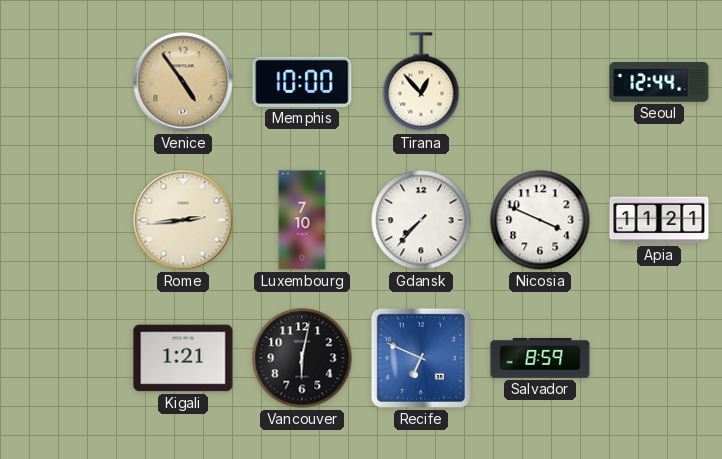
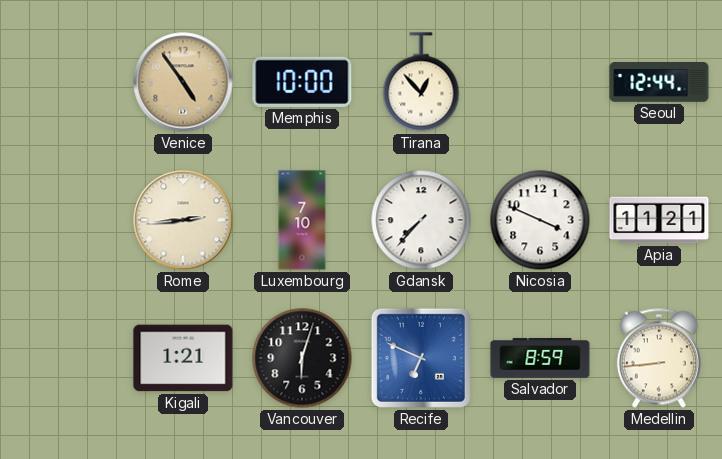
Vancouver: 6:02 -> 6:03 (302, 358)
Medellin: none -> 8:44 (659, 358)
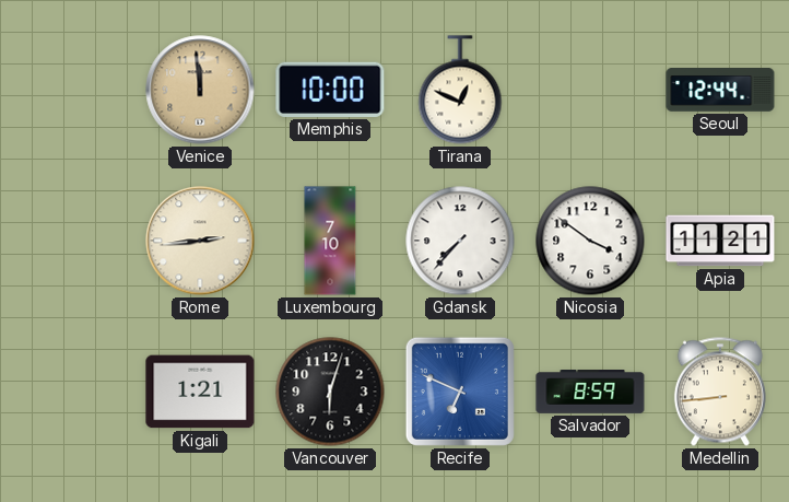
Venice: 4:54 -> 11:59 (200, 90)
Tirana: 12:53 -> 12:49 (460, 90)
Nicosia: 3:49 -> 3:51 (590, 241)
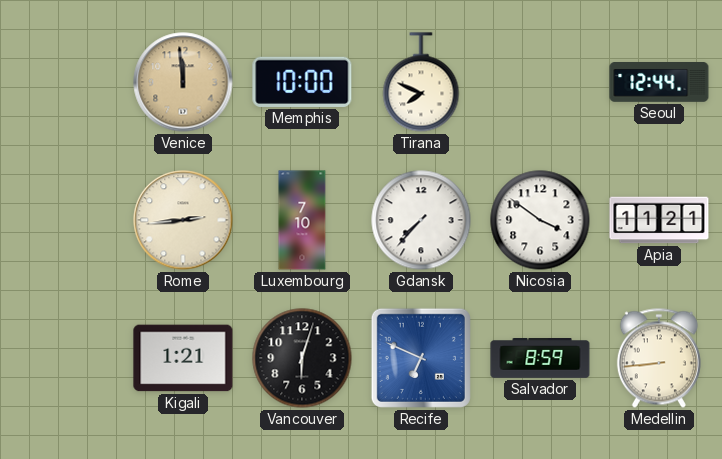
Tirana: 12:49 -> 7:49 (421, 82)
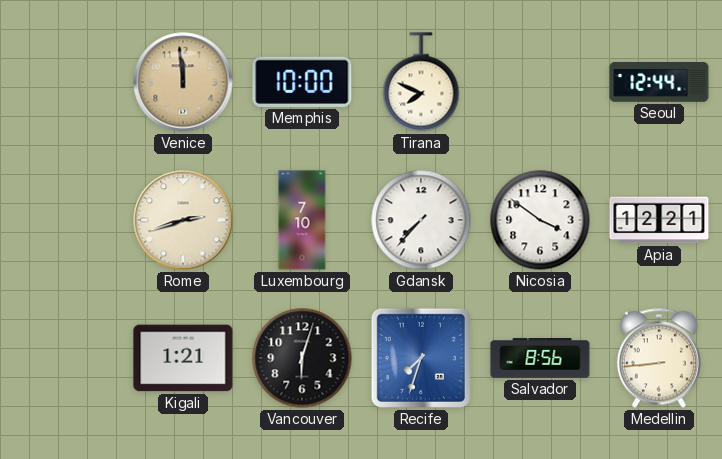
Rome: 2:44 -> 2:42 (183, 220)
Apia: 11:21 -> 12:21 (659, 220)
Recife: 6:49 -> 7:33 (421, 358)
Salvador: 8:59 -> 8:56 (540, 359)
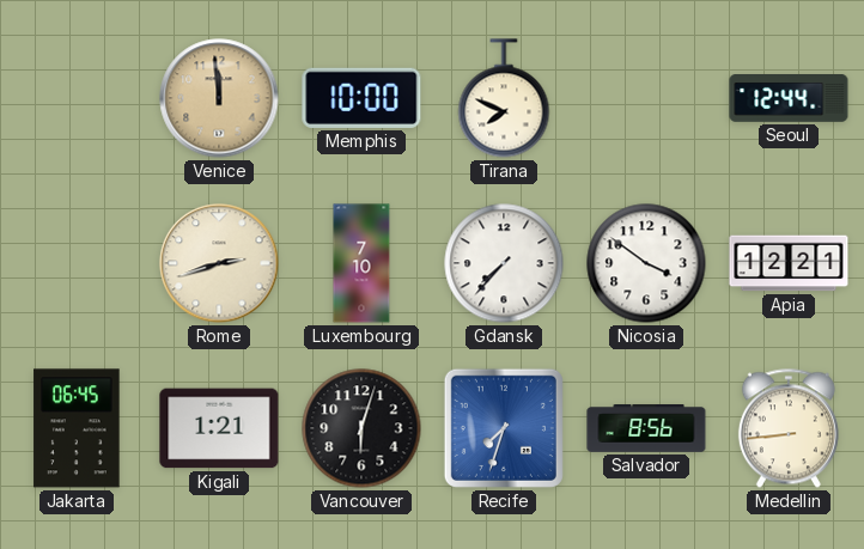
Jakarta: none -> 06:45 (77, 428)
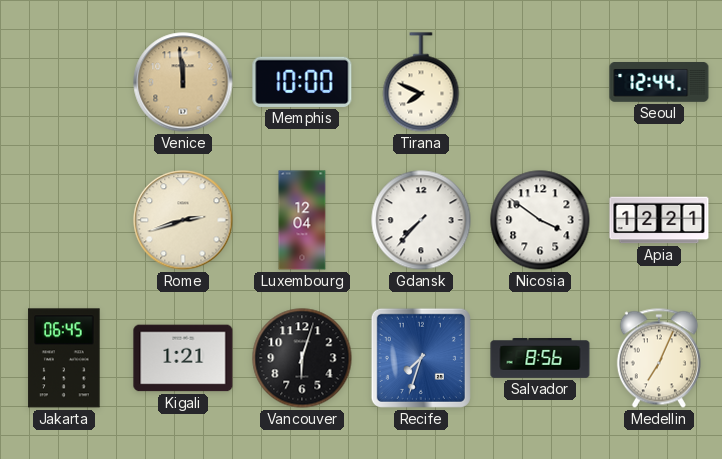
Luxembourg: 7:10 -> 12:04 (302, 220)
Medellin: 8:44 -> 7:04 (659, 358)
